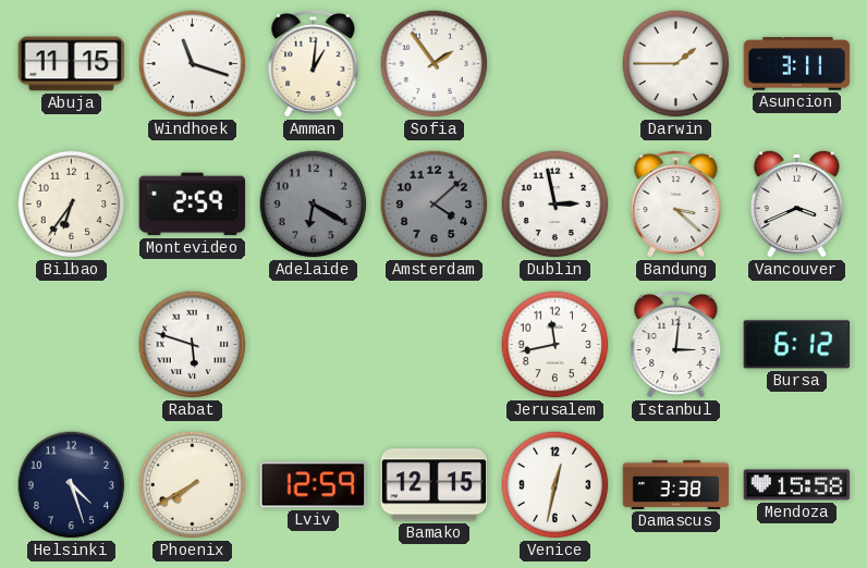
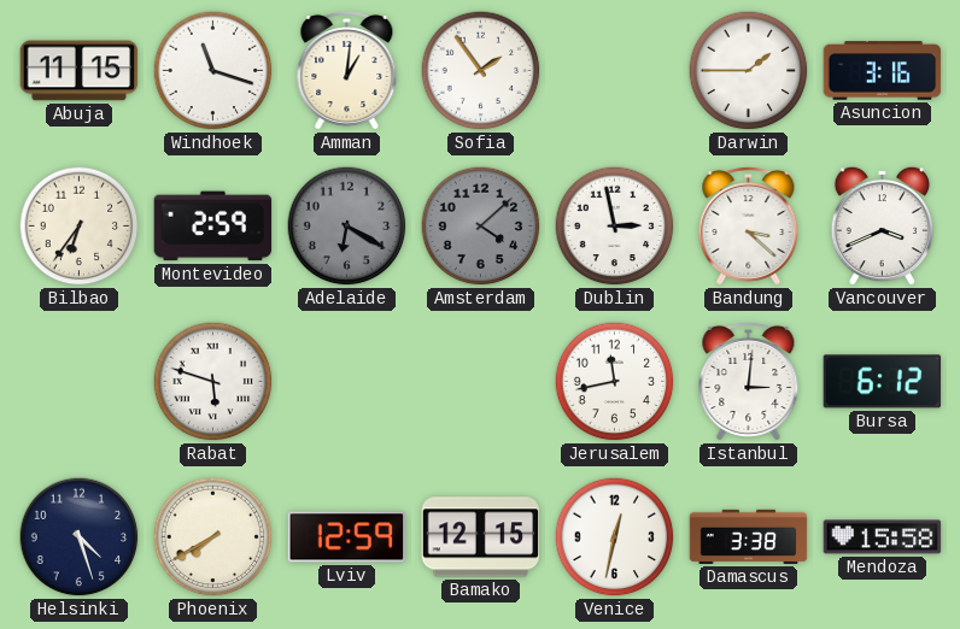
Asuncion: 3:11 -> 3:16 (883, 71)
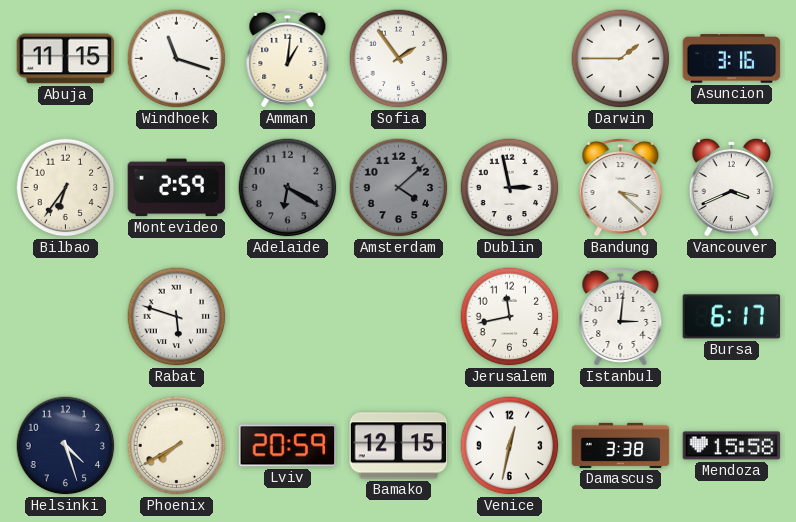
Bursa: 6:12 -> 6:17 (732, 317)
Lviv: 12:59 -> 20:59 (288, 446)
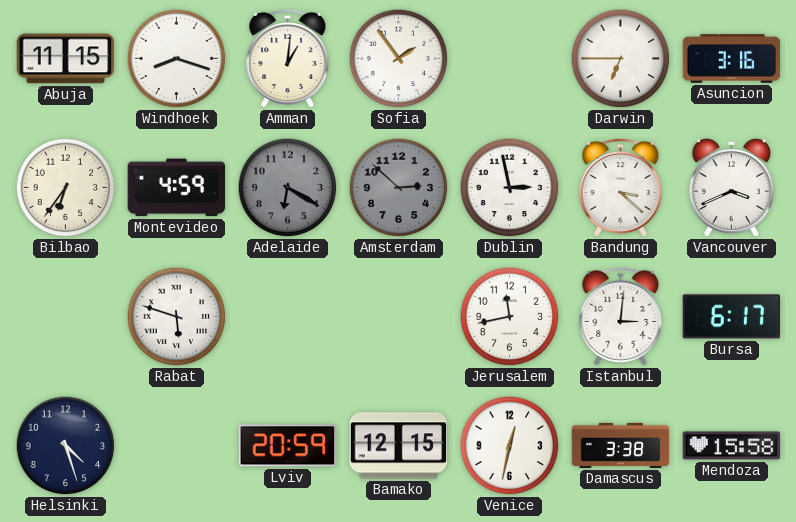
Windhoek: 11:18 -> 8:18 (177, 59)
Darwin: 1:45 -> 6:45 (621, 59)
Montevideo: 2:59 -> 4:59 (177, 188)
Amsterdam: 4:08 -> 2:52 (399, 188)
Phoenix: 7:40 -> none (177, 446)
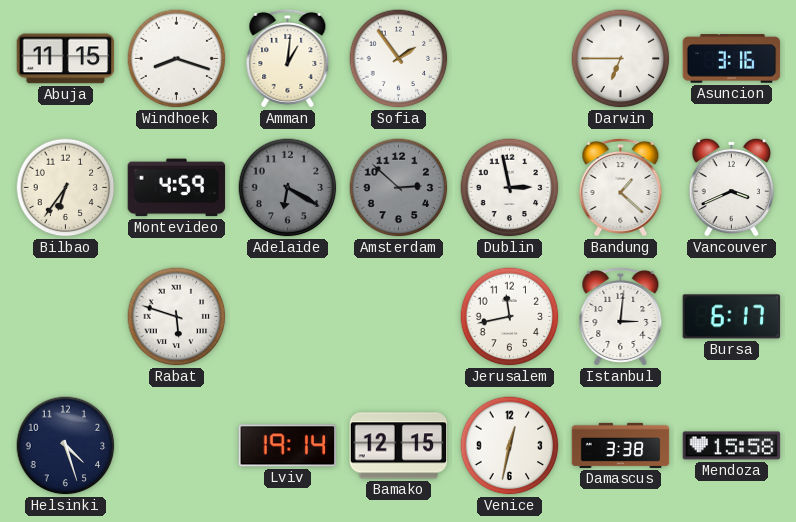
Bandung: 3:22 -> 1:22 (621, 187)
Lviv: 20:59 -> 19:14 (288, 446)
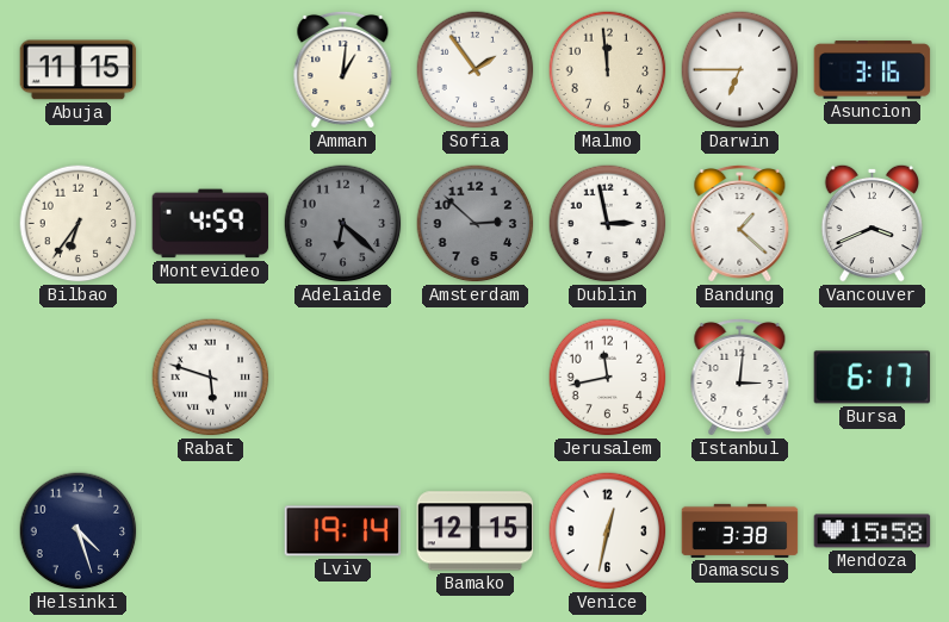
Windhoek: 8:18 -> none (177, 59)
Malmo: none -> 11:59 (608, 70)
Adelaide: 6:20 -> 6:22 (343, 224)
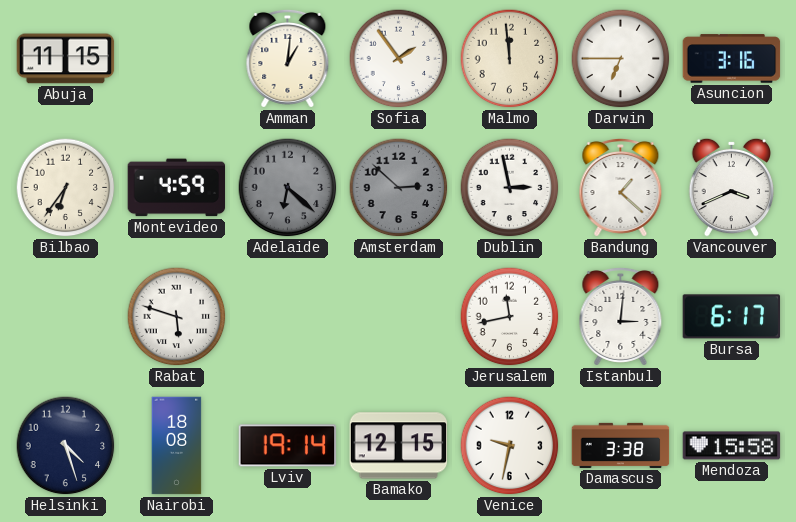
Nairobi: none -> 18:08 (177, 446)
Venice: 12:32 -> 9:32 (510, 446)
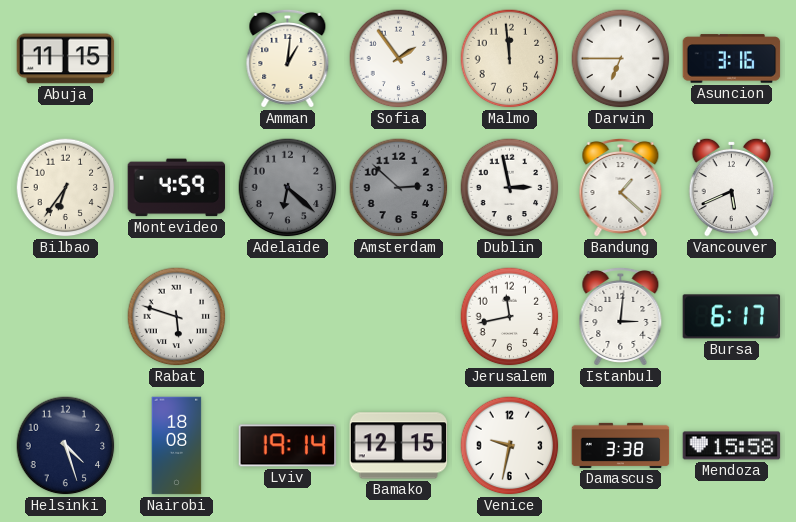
Vancouver: 3:41 -> 5:41 (732, 187)
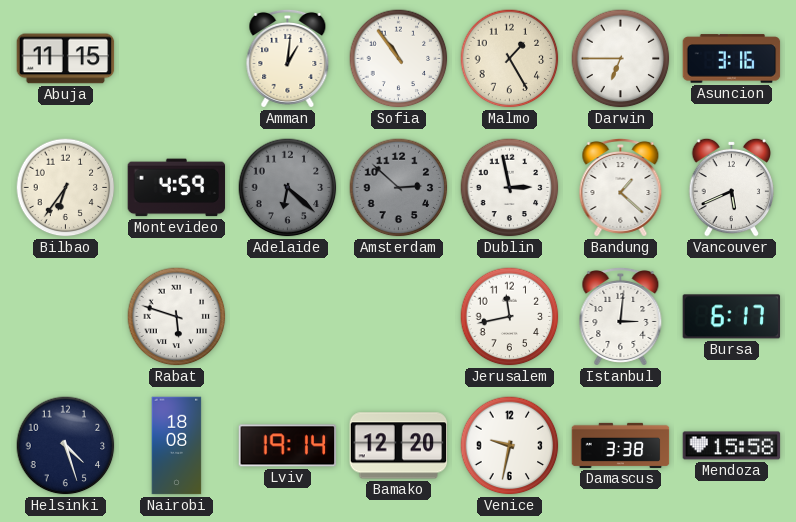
Sofia: 1:54 -> 10:54 (399, 59)
Malmo: 11:59 -> 1:25 (510, 59)
Bamako: 12:15 -> 12:20 (399, 446)
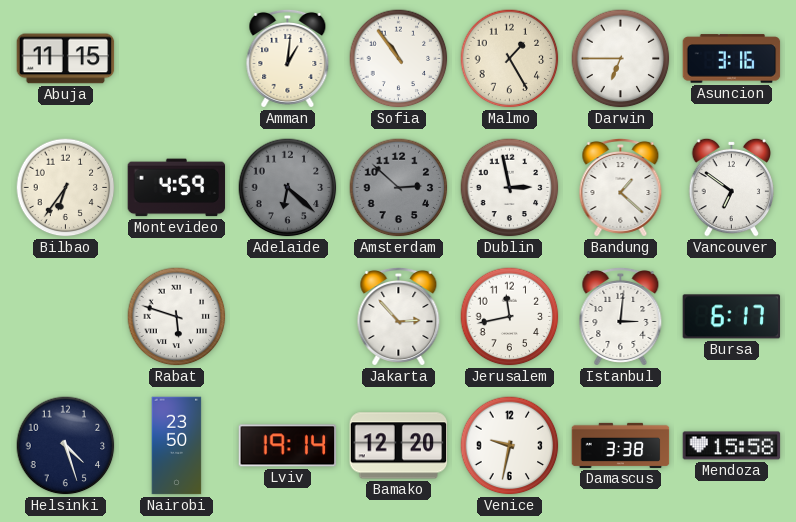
Vancouver: 5:41 -> 6:51 (732, 187)
Jakarta: none -> 2:53 (399, 316)
Nairobi: 18:08 -> 23:50 (177, 446)
